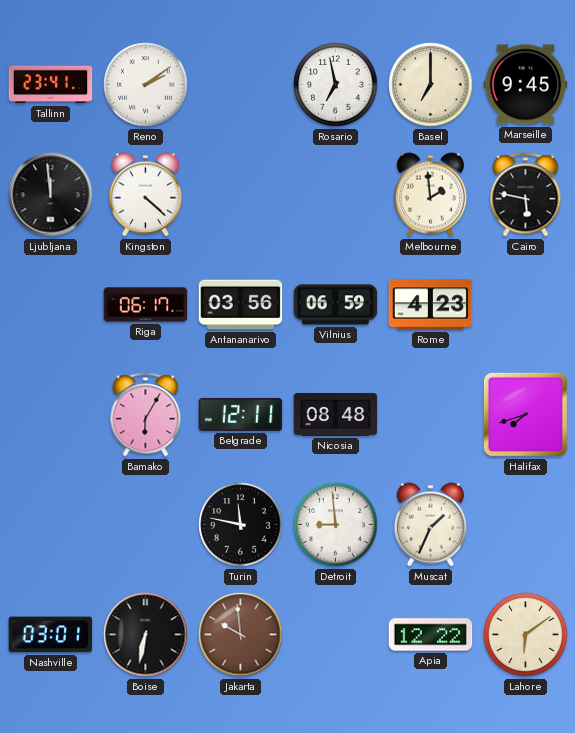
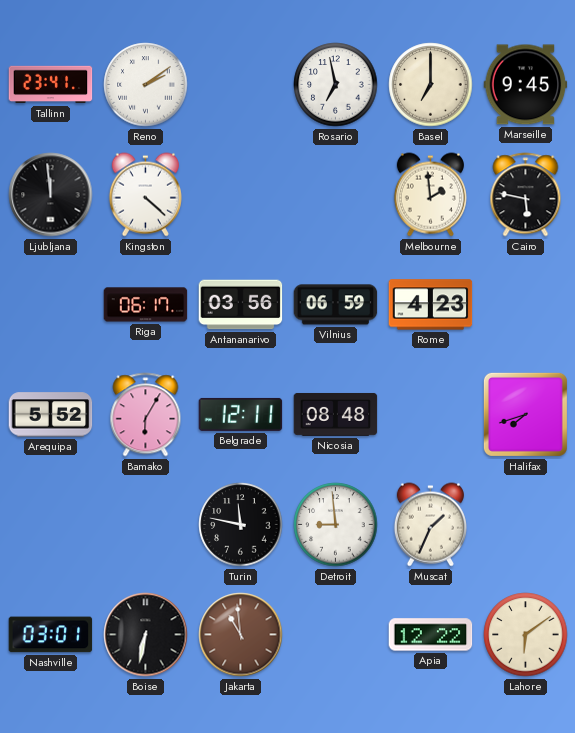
Arequipa: none -> 5:52 (51, 415)
Jakarta: 9:59 -> 10:59 (241, 635)
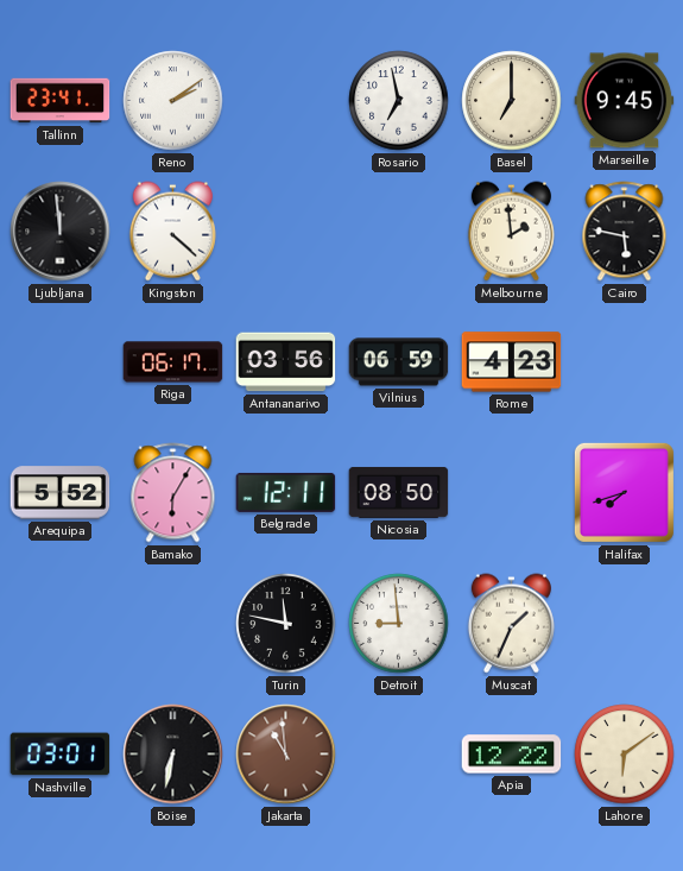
Nicosia: 08:48 -> 08:50 (399, 492)
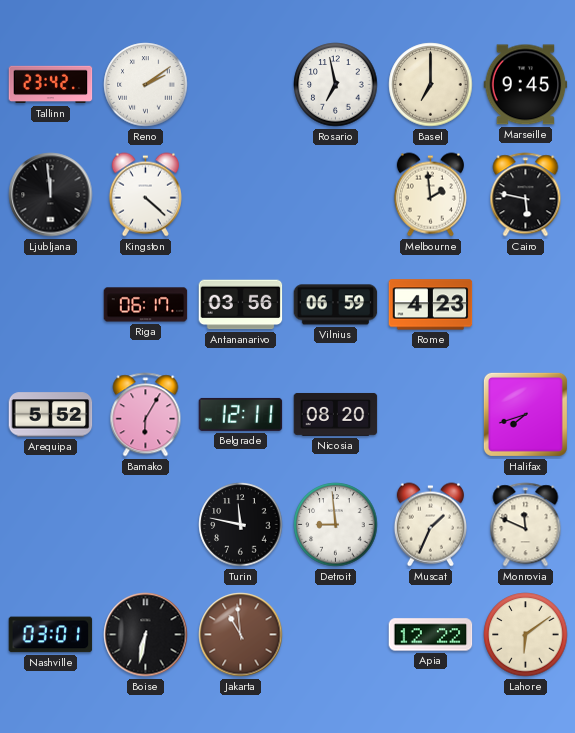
Tallinn: 23:41 -> 23:42 (51, 85)
Nicosia: 08:50 -> 08:20 (336, 414)
Monrovia: none -> 11:49 (526, 525)
